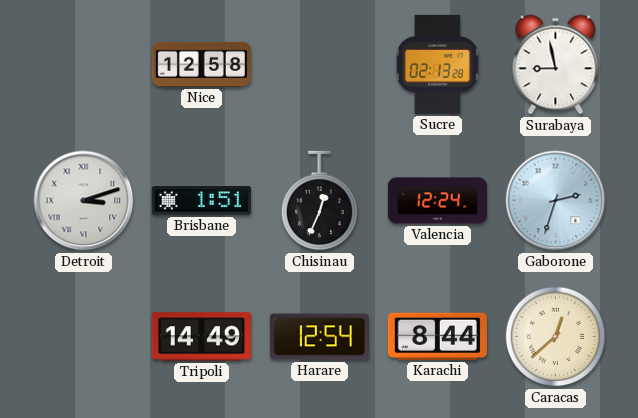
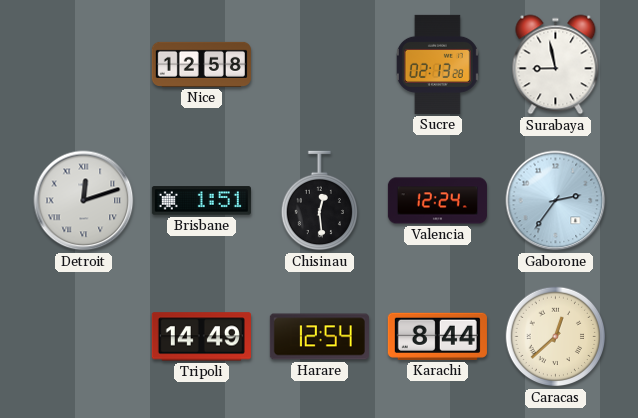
Detroit: 3:12 -> 12:12 (84, 201)
Chisinau: 12:34 -> 12:29 (319, 201)
Gaborone: 2:33 -> 2:36 (556, 201)
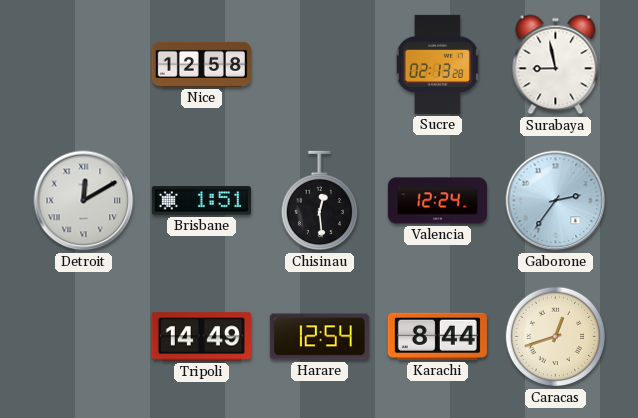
Detroit: 12:12 -> 12:10 (84, 201)
Caracas: 12:38 -> 12:42 (556, 337)
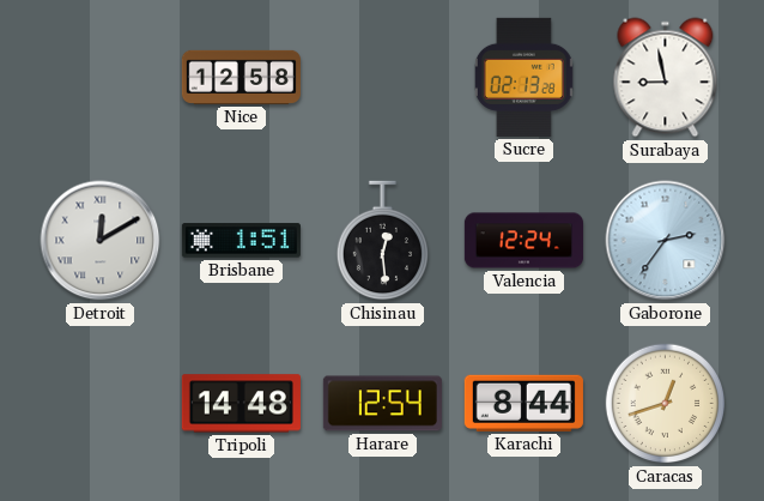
Tripoli: 14:49 -> 14:48 (241, 404)
